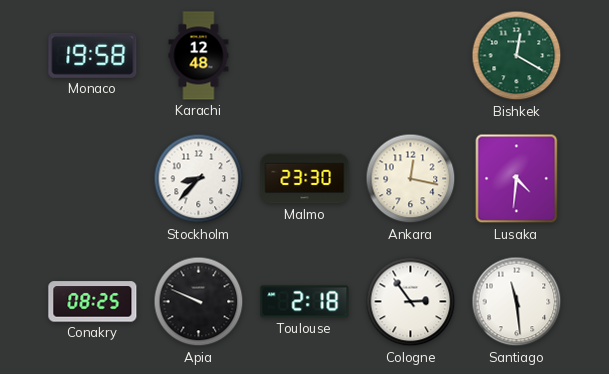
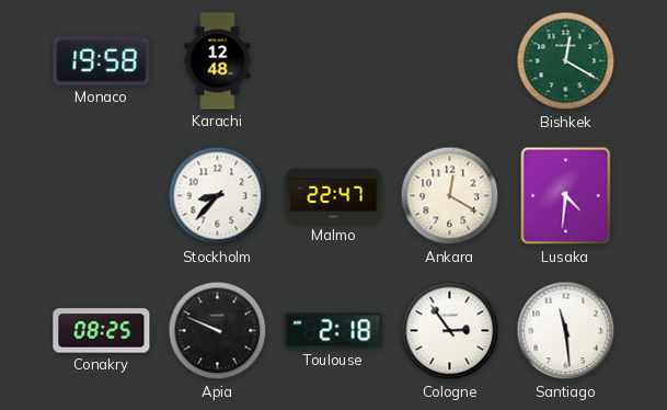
Malmo: 23:30 -> 22:47 (334, 196)
Ankara: 12:17 -> 12:20 (450, 196)
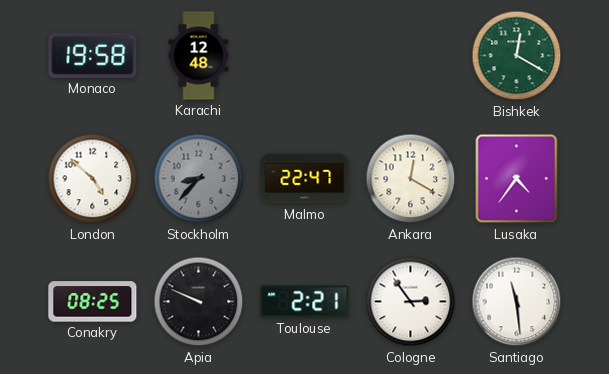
London: none -> 4:52 (93, 179)
Stockholm dial: white -> grey (199, 179)
Lusaka: 4:31 -> 4:36 (517, 179)
Toulouse: 2:18 -> 2:21 (305, 302)
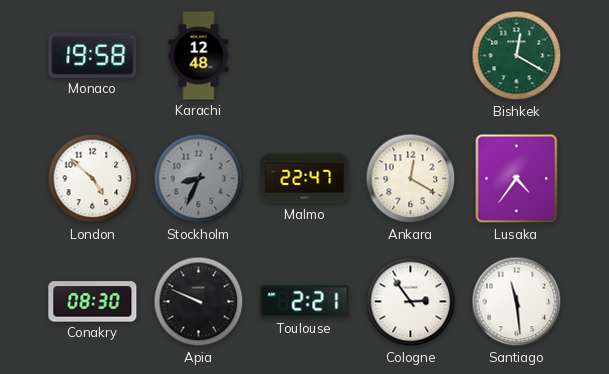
Stockholm: 8:37 -> 8:34 (199, 179)
Conakry: 08:25 -> 08:30 (93, 302)
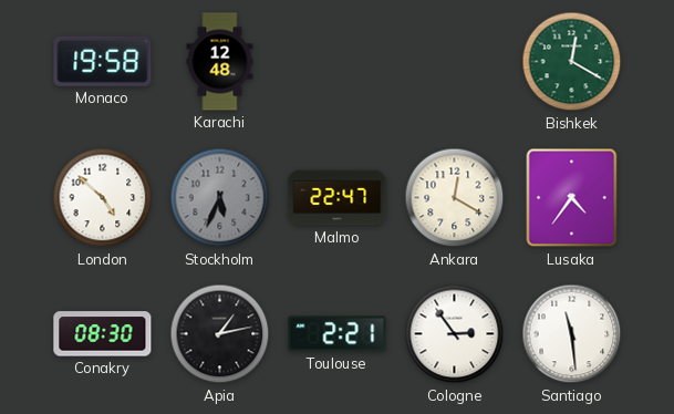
Stockholm: 8:34 -> 5:34 (220, 198)
Apia: 9:49 -> 1:13 (220, 334)
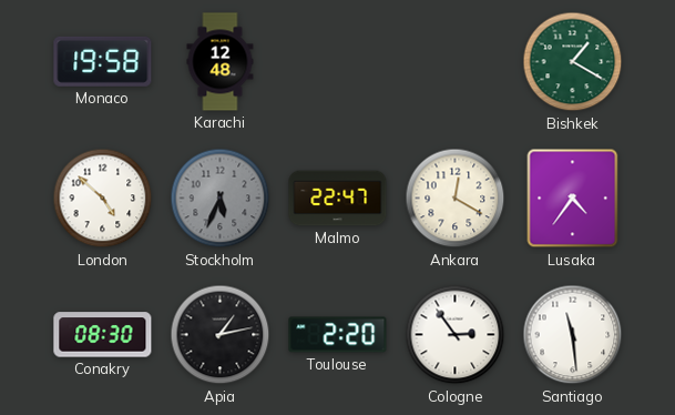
Bishkek: 12:20 -> 1:20 (573, 62)
Toulouse: 2:21 -> 2:20 (338, 335)
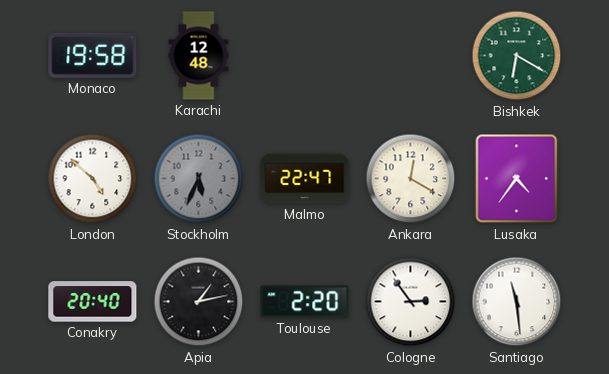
Bishkek: 1:20 -> 6:20 (517, 56)
Conakry: 08:30 -> 20:40 (93, 302)
